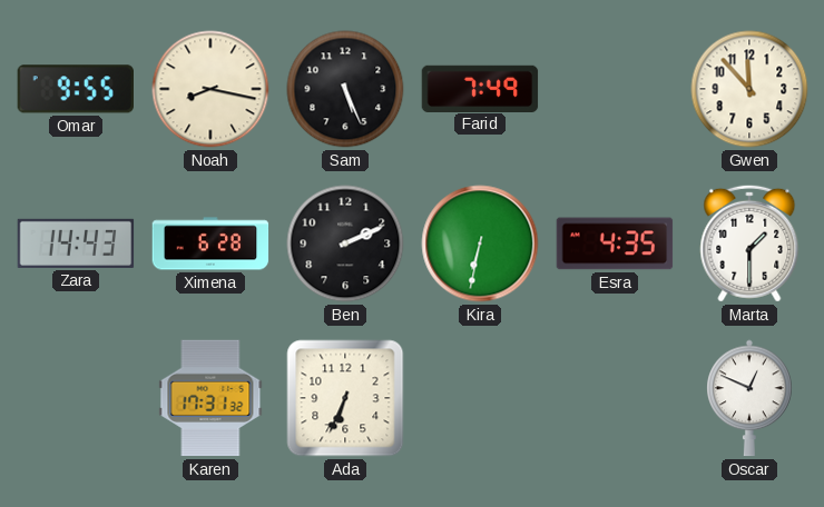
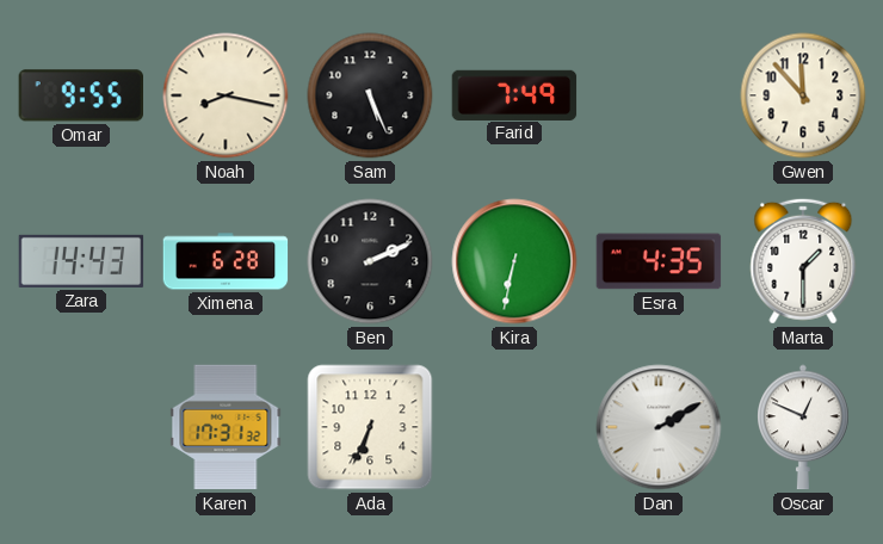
Dan: none -> 2:10 (659, 427)
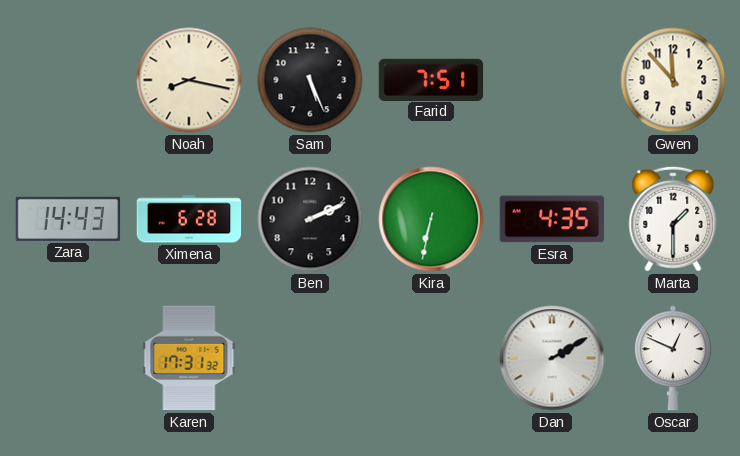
Omar: 9:55 -> none (80, 95)
Farid: 7:49 -> 7:51 (431, 79)
Ada: 6:34 -> none (370, 427)
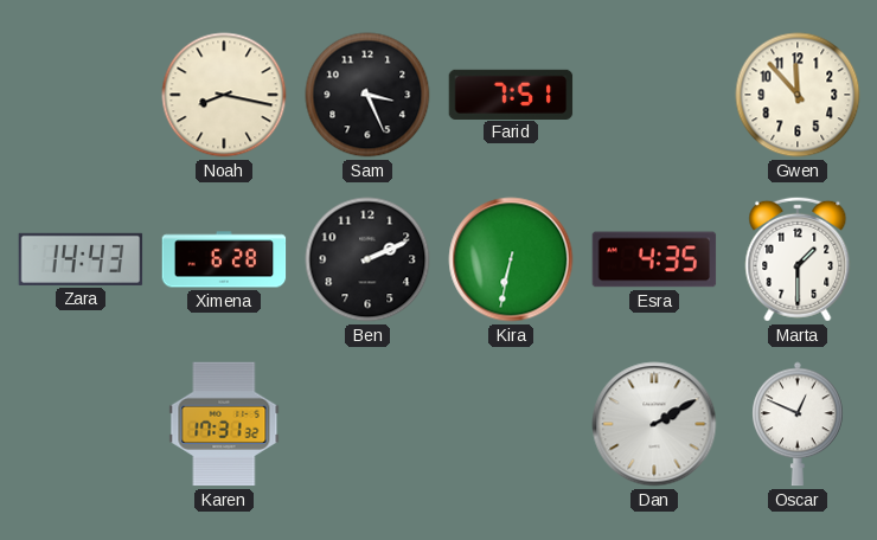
Sam: 5:26 -> 3:26 (367, 95)
